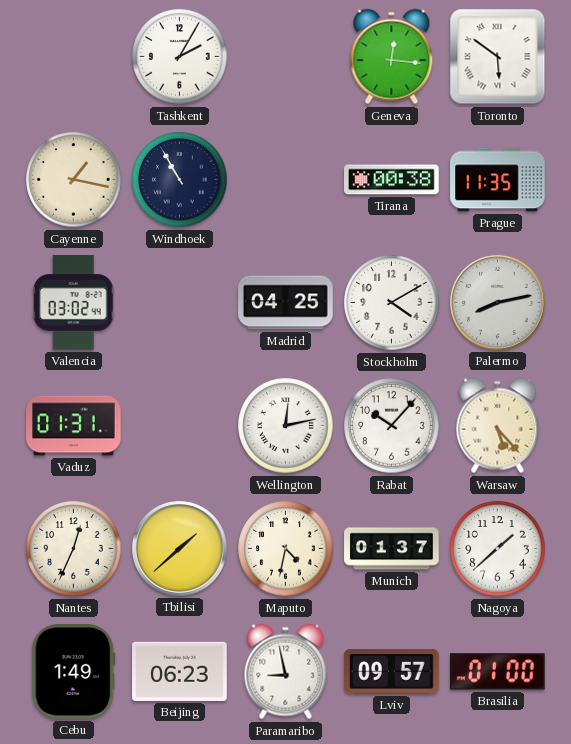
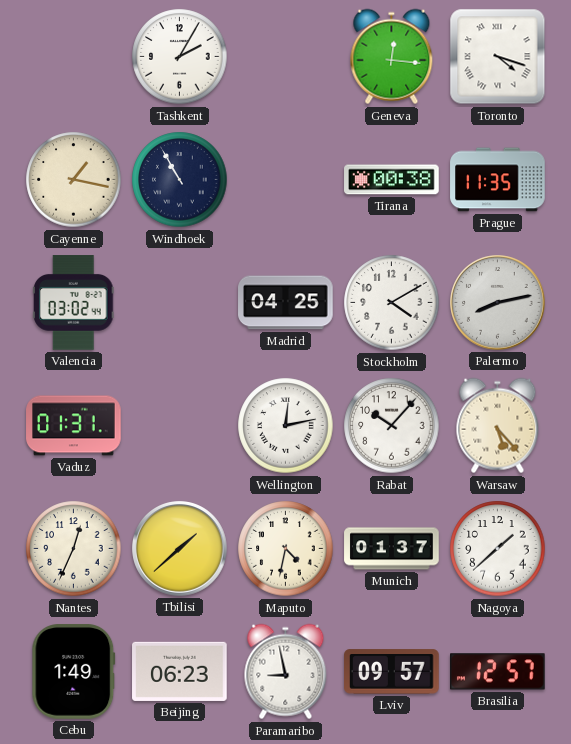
Toronto: 5:51 -> 4:18 (498, 57)
Brasilia: 01:00 -> 12:57 (498, 672)
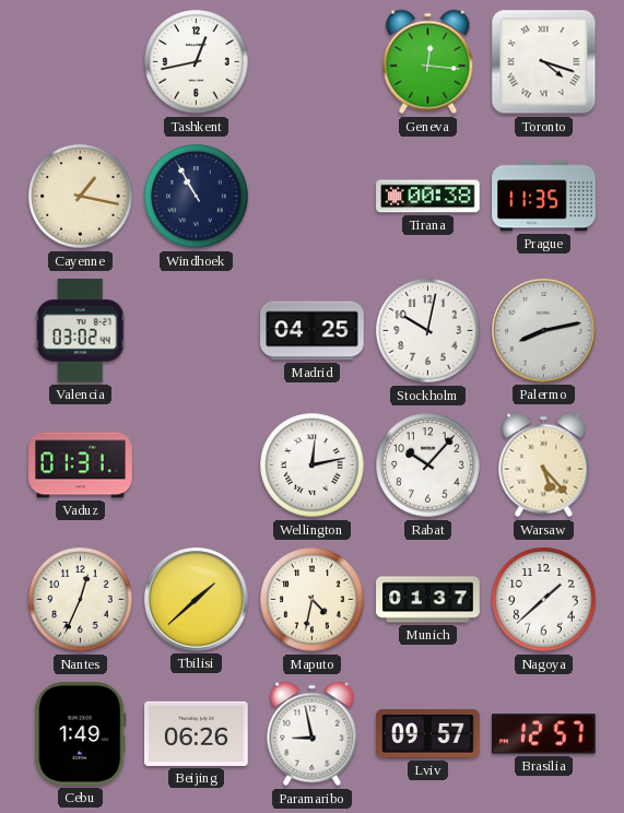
Tashkent: 2:05 -> 12:43 (197, 62)
Stockholm: 4:10 -> 10:02 (428, 331)
Beijing: 06:23 -> 06:26 (197, 733)
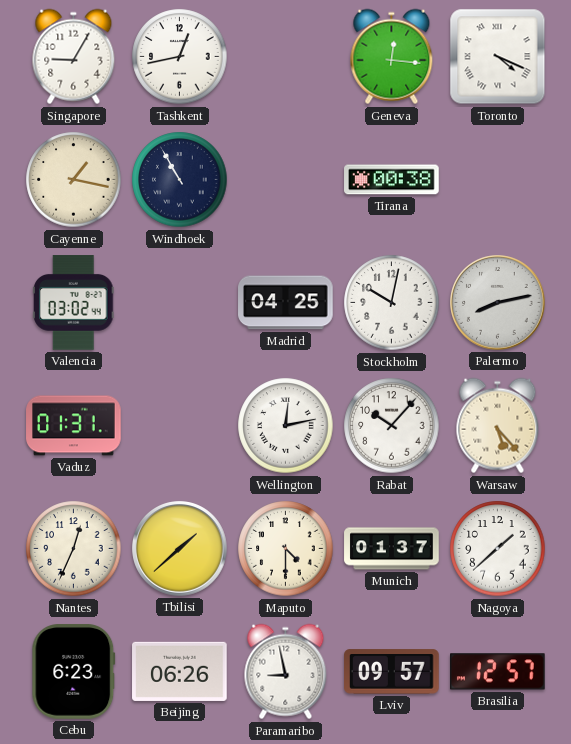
Singapore: none -> 9:05 (74, 57)
Toronto: 4:18 -> 4:19 (498, 57)
Prague: 11:35 -> none (544, 197)
Maputo: 4:32 -> 4:30 (286, 549)
Cebu: 1:49 -> 6:23 (74, 672)
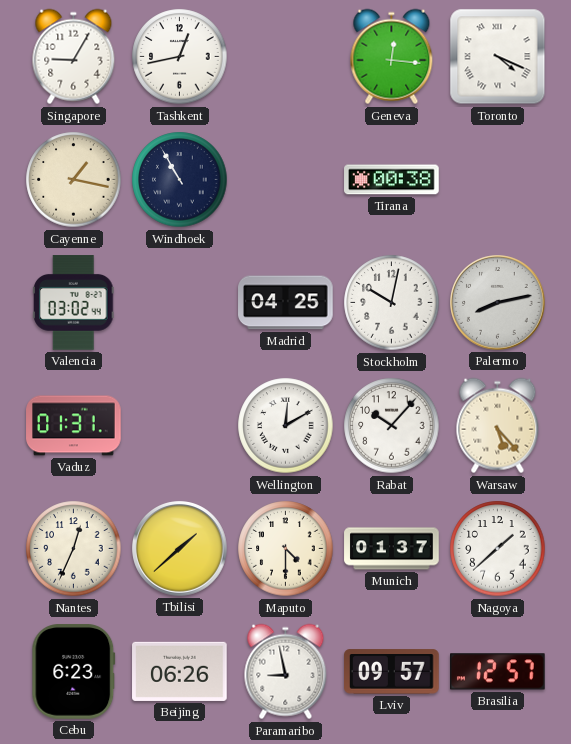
Wellington: 12:13 -> 12:10 (286, 426)
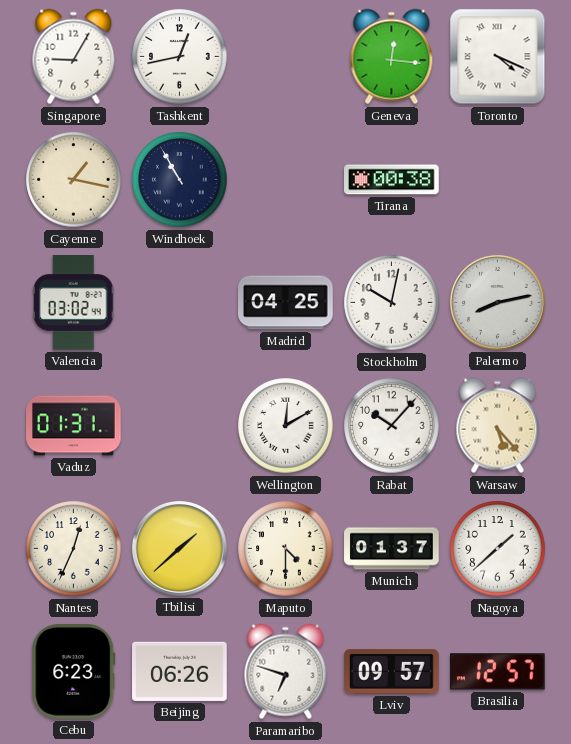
Paramaribo: 8:58 -> 6:48 (286, 672)
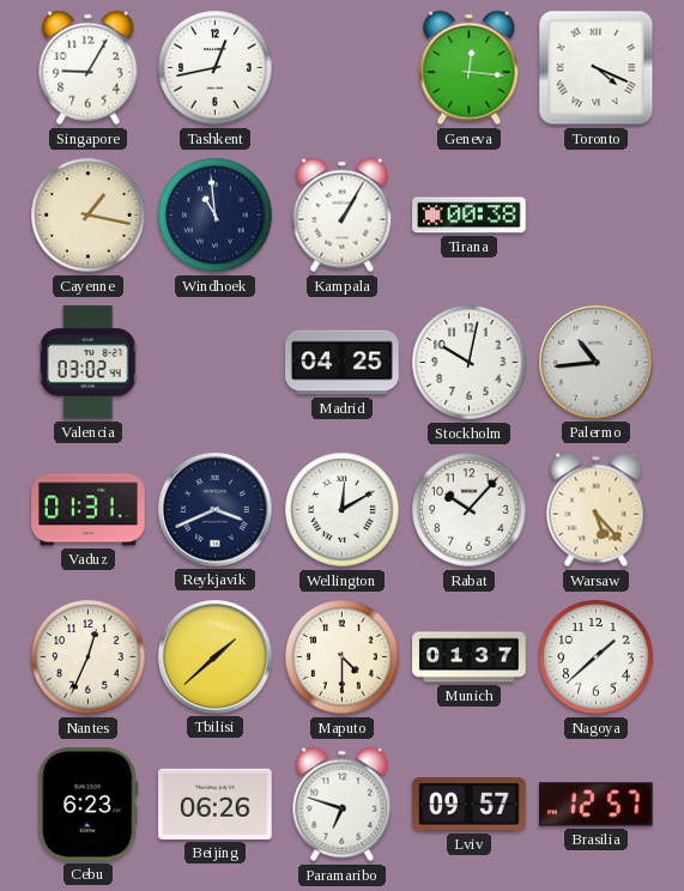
Windhoek: 10:55 -> 10:59 (216, 216)
Kampala: none -> 1:05 (343, 216)
Palermo: 8:13 -> 10:44 (597, 363)
Reykjavik: none -> 3:41 (216, 510)
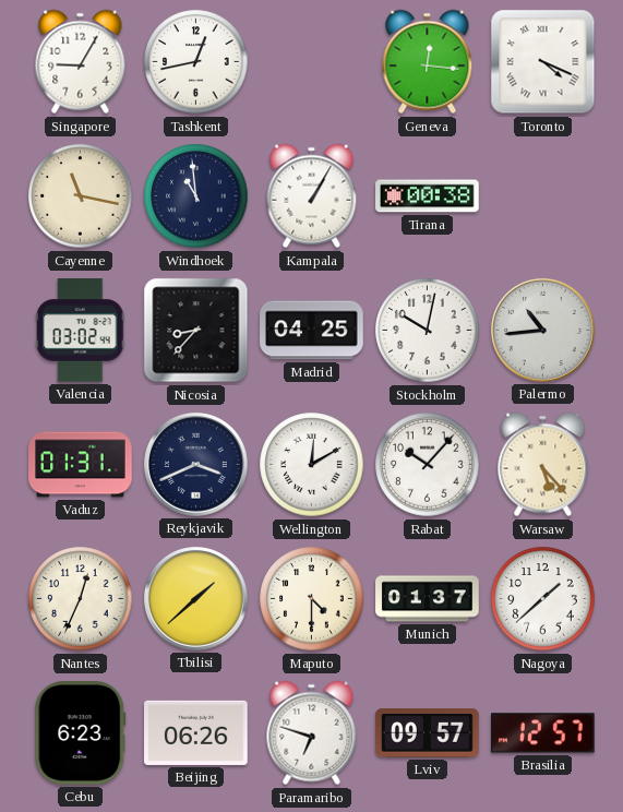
Cayenne: 1:17 -> 11:17 (81, 196)
Nicosia: none -> 8:37 (196, 331)
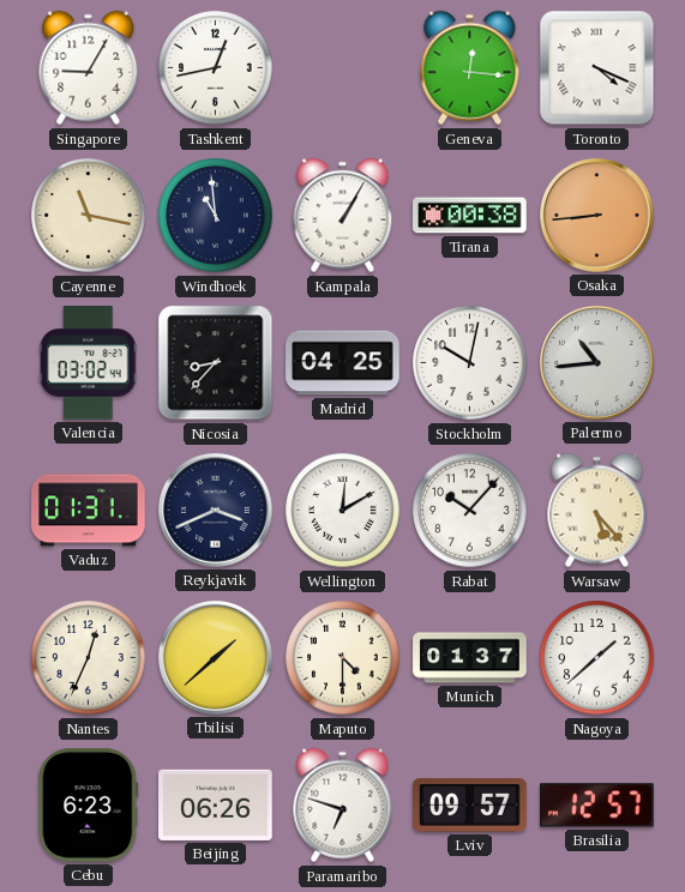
Osaka: none -> 8:44 (597, 216)
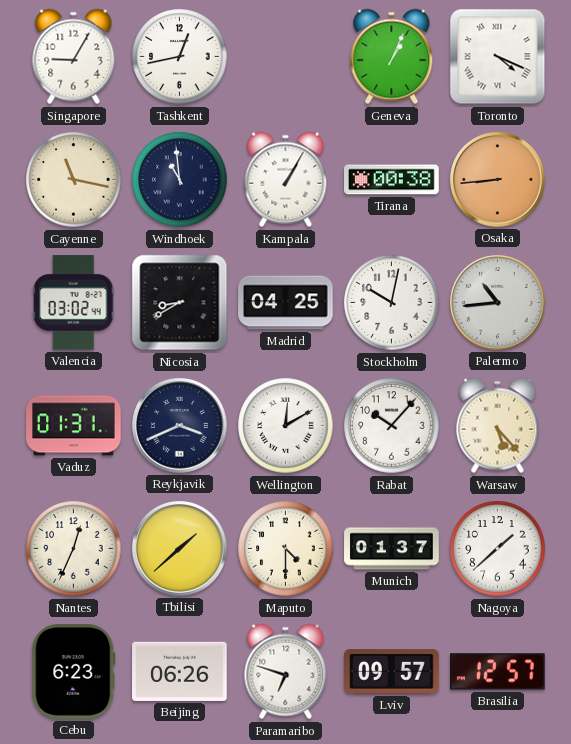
Geneva: 12:16 -> 1:04 (392, 57)
Nicosia: 8:37 -> 8:40 (180, 303)
